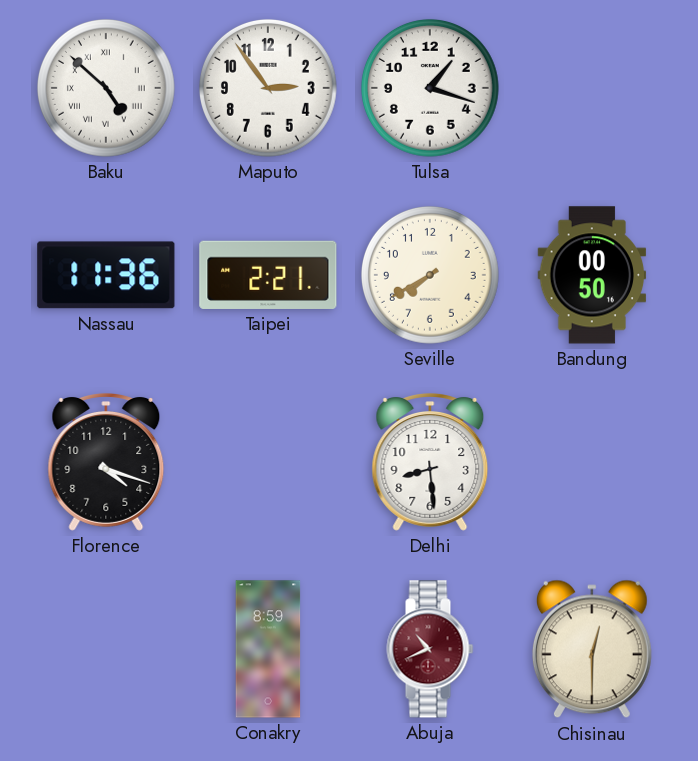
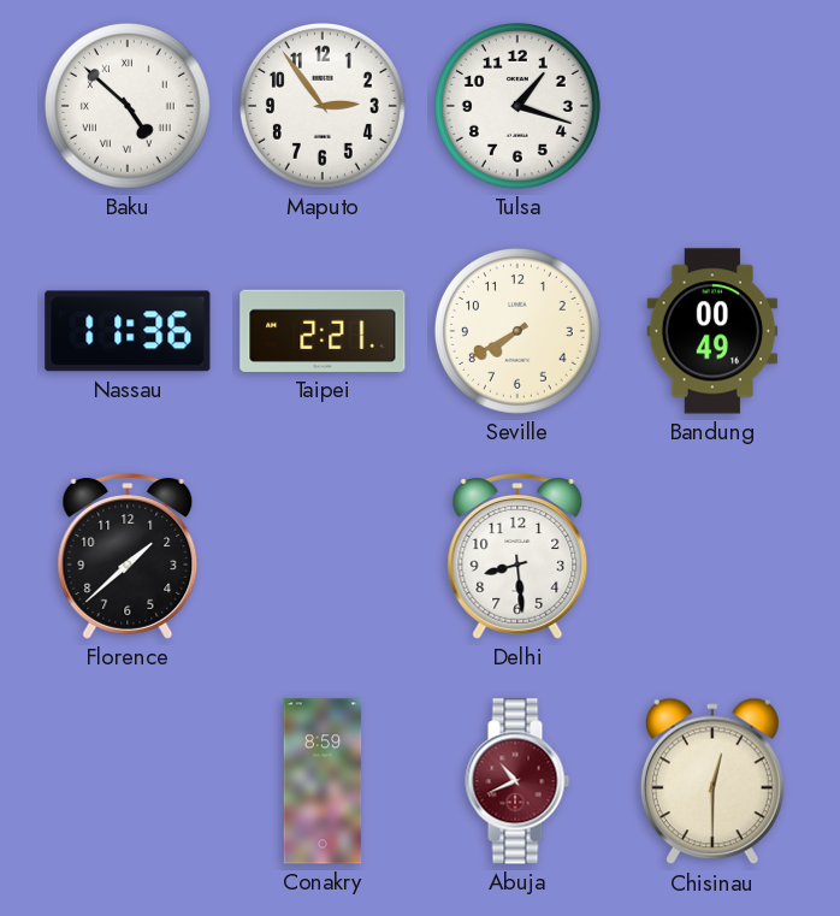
Bandung: 00:50 -> 00:49 (712, 331)
Florence: 4:18 -> 1:38 (128, 557)
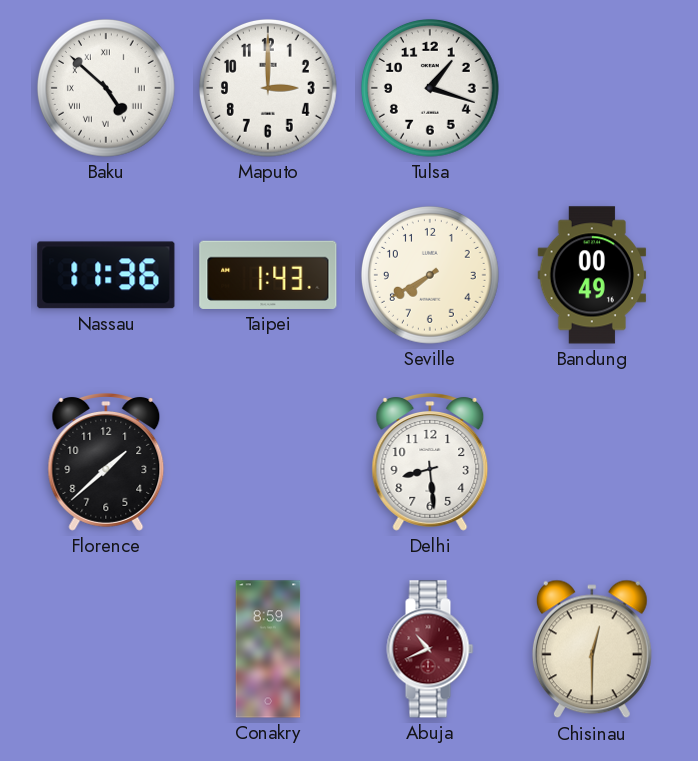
Maputo: 2:54 -> 3:00 (268, 88)
Taipei: 2:21 -> 1:43 (268, 275)
